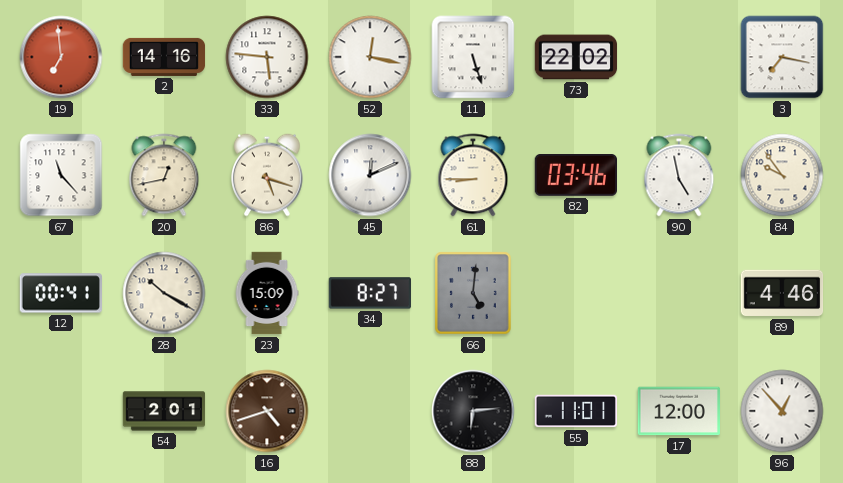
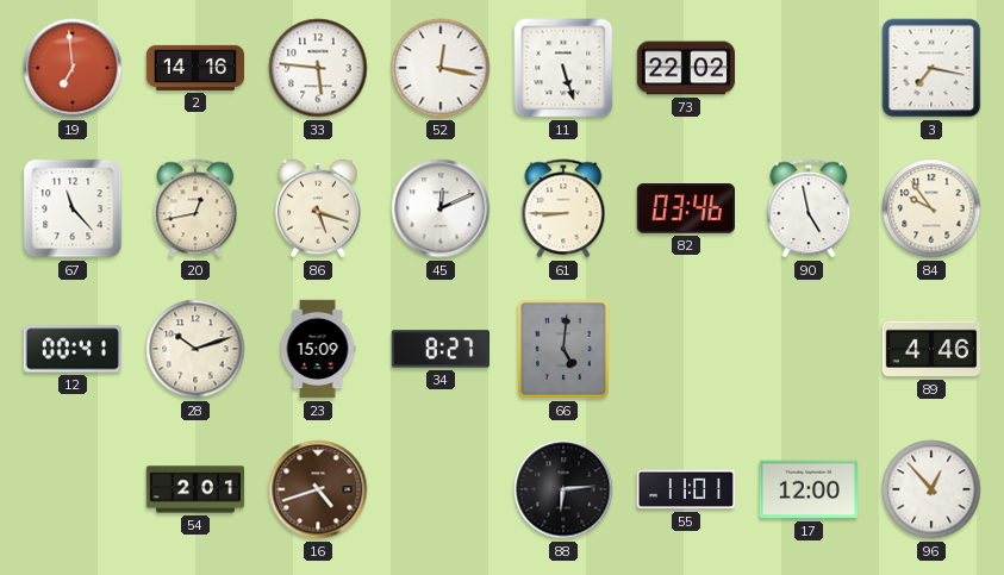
28: 10:20 -> 10:12 (195, 349)
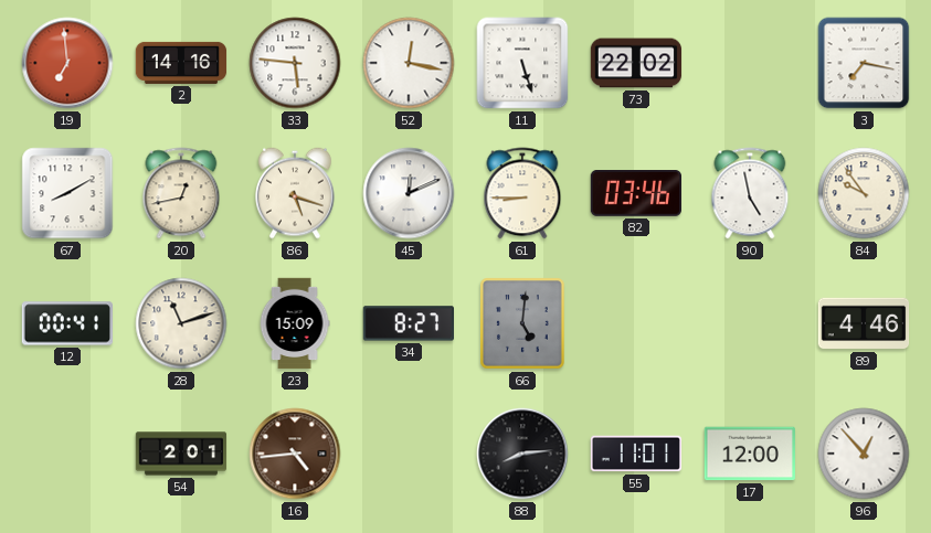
67: 11:23 -> 8:10 (67, 193)
28: 10:12 -> 11:12 (181, 323)
16: 4:42 -> 4:44 (295, 454)
88: 6:14 -> 8:14 (522, 454)
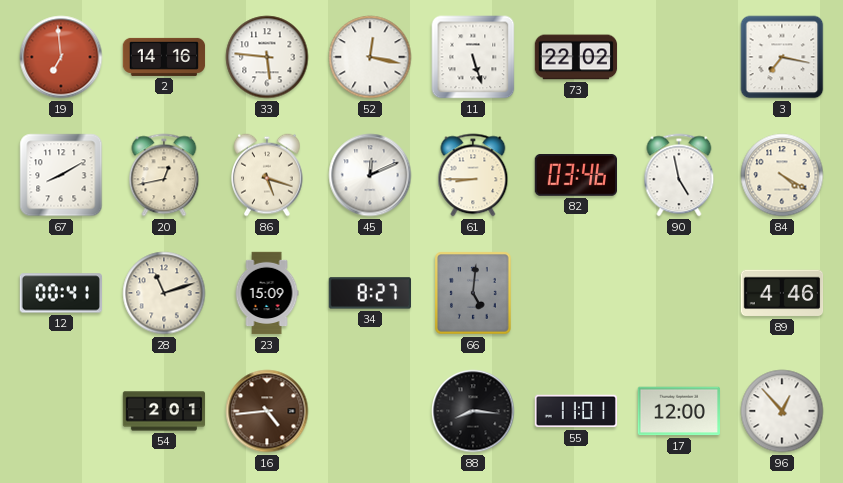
84: 9:54 -> 4:20 (782, 175)
88: 8:14 -> 8:16 (473, 411)
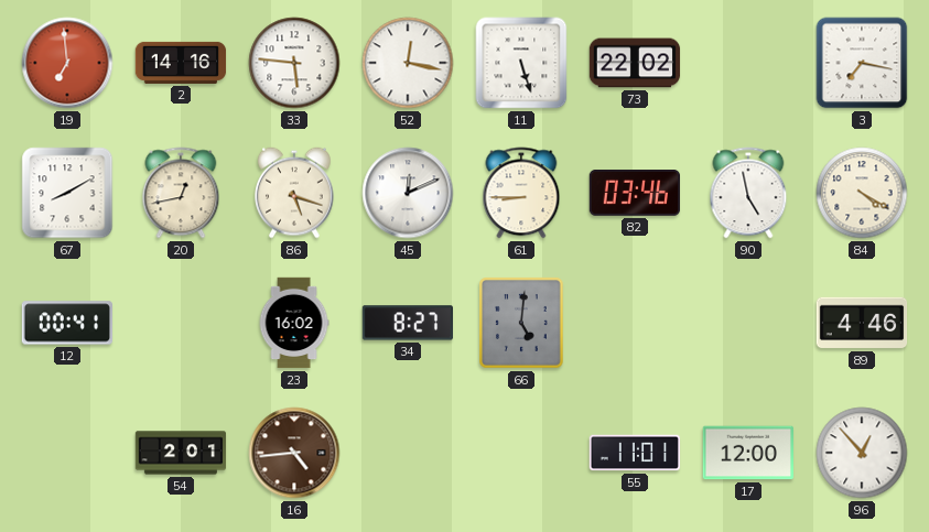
28: 11:12 -> none (164, 293)
23: 15:09 -> 16:02 (294, 323)
88: 8:16 -> none (473, 411)
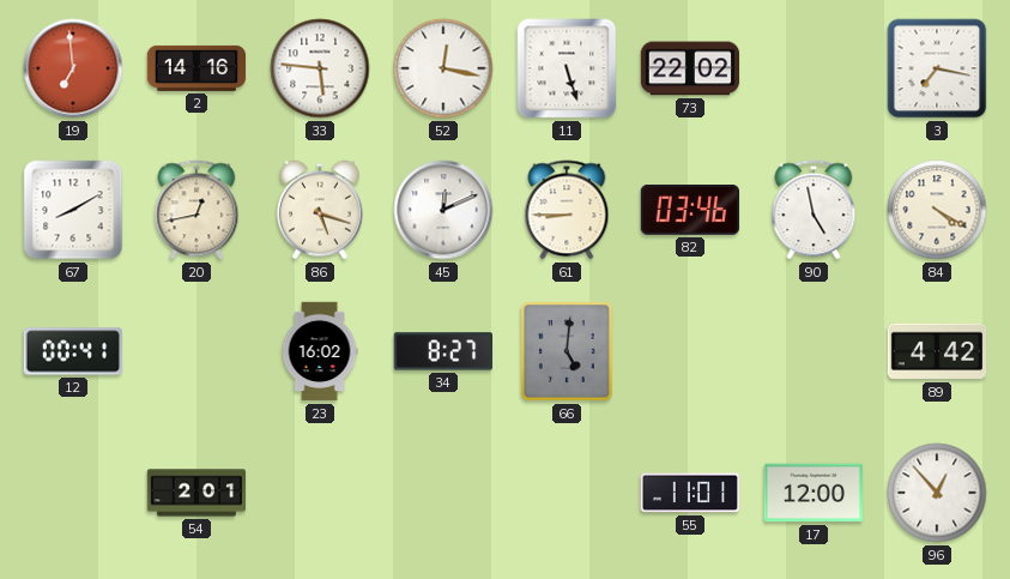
89: 4:46 -> 4:42 (937, 351)
16: 4:44 -> none (294, 453)
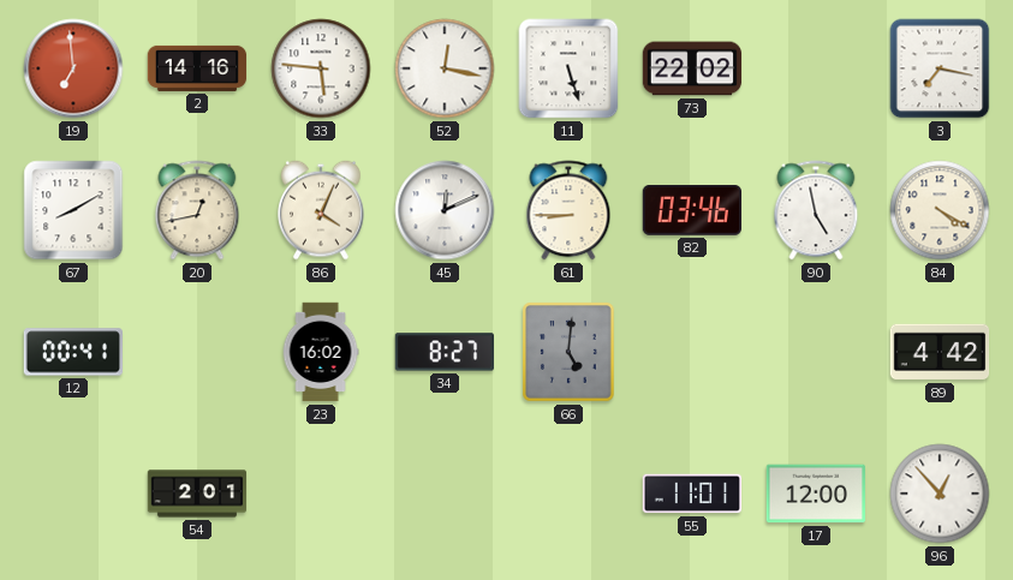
86: 5:18 -> 4:04 (322, 210)
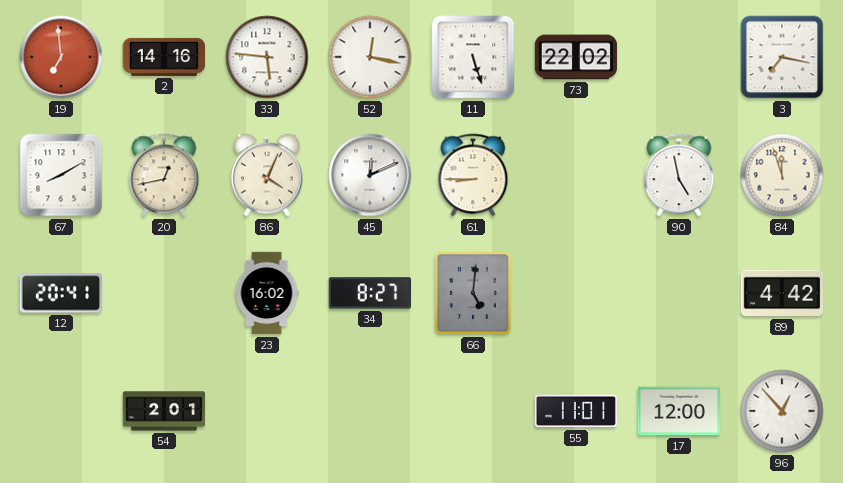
82: 03:46 -> none (691, 211)
84: 4:20 -> 11:57 (782, 175)
12: 00:41 -> 20:41 (61, 293)
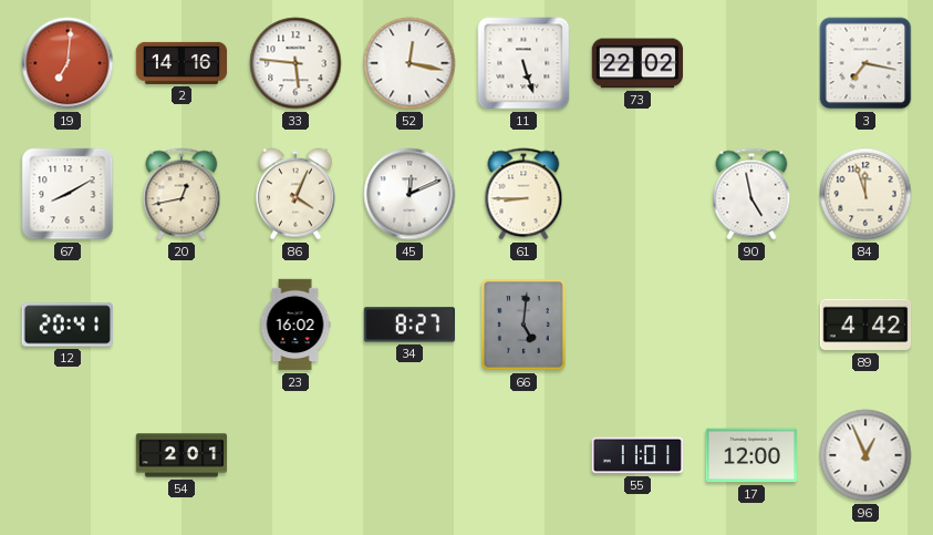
19: 6:59 -> 7:01 (68, 63)
96: 12:53 -> 12:56 (865, 455)
